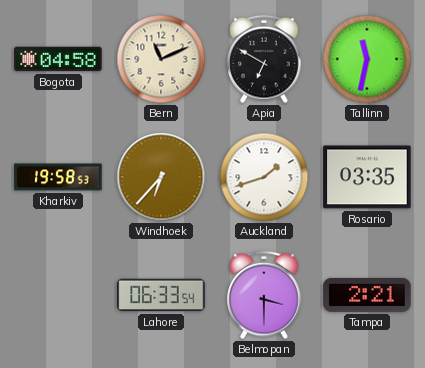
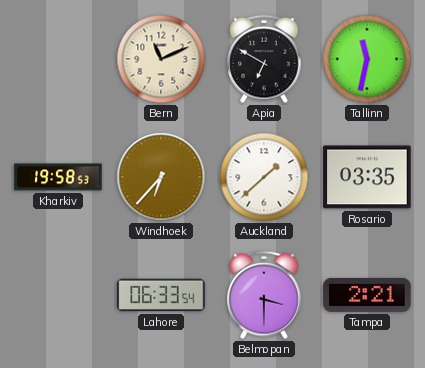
Bogota: 04:58 -> none (58, 59)
Auckland: 1:42 -> 1:38 (264, 177)
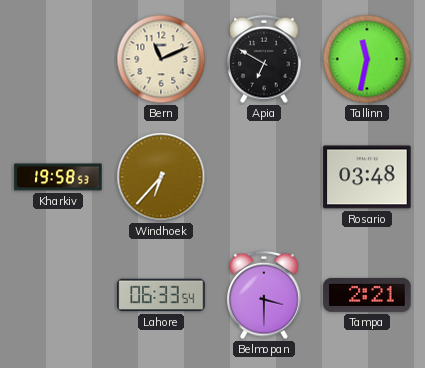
Auckland: 1:38 -> none (264, 177)
Rosario: 03:35 -> 03:48 (367, 177)
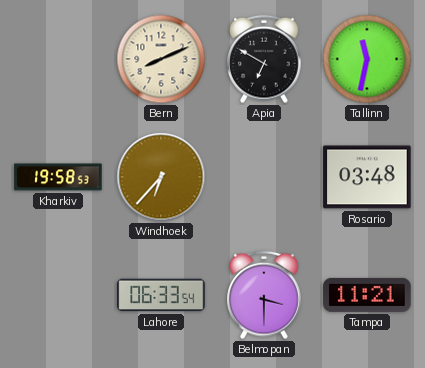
Bern: 11:11 -> 8:11 (161, 59)
Tampa: 2:21 -> 11:21 (367, 295)
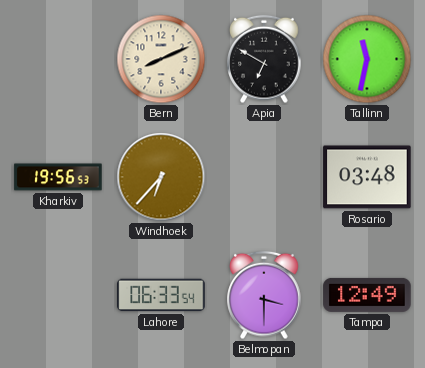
Kharkiv: 19:58 -> 19:56 (58, 177)
Tampa: 11:21 -> 12:49 (367, 295)
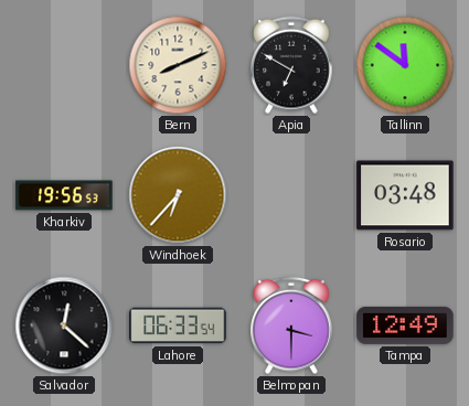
Tallinn: 11:32 -> 11:51 (405, 65)
Salvador: none -> 12:22 (64, 325)
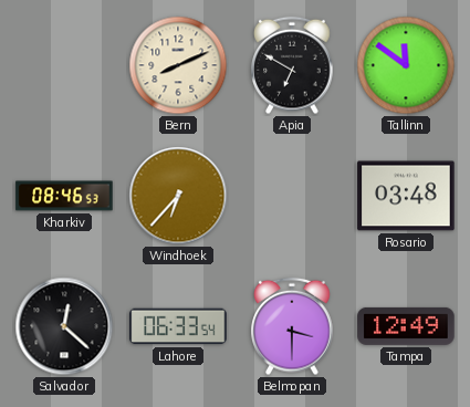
Kharkiv: 19:56 -> 08:46 (64, 196)
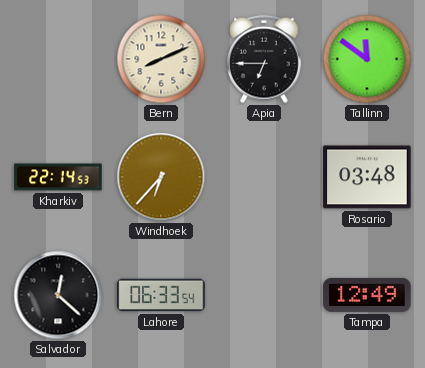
Apia: 6:50 -> 6:45 (264, 59)
Kharkiv: 08:46 -> 22:14 (58, 177)
Belmopan: 3:30 -> none (292, 326)
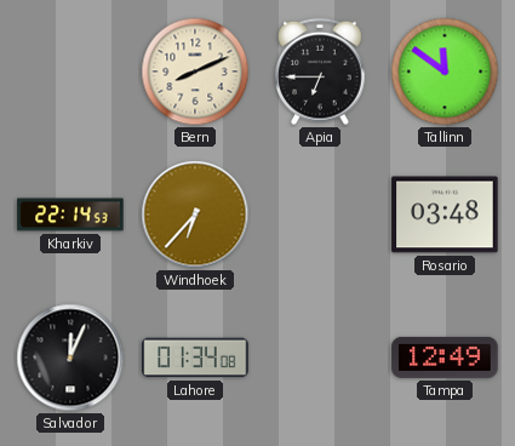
Salvador: 12:22 -> 12:04 (70, 358)
Lahore: 06:33 -> 01:34 (195, 358)
